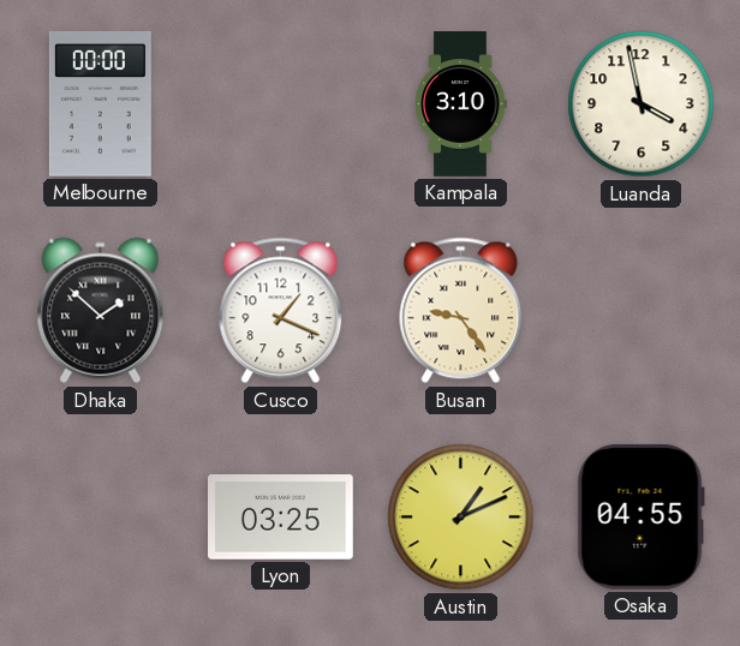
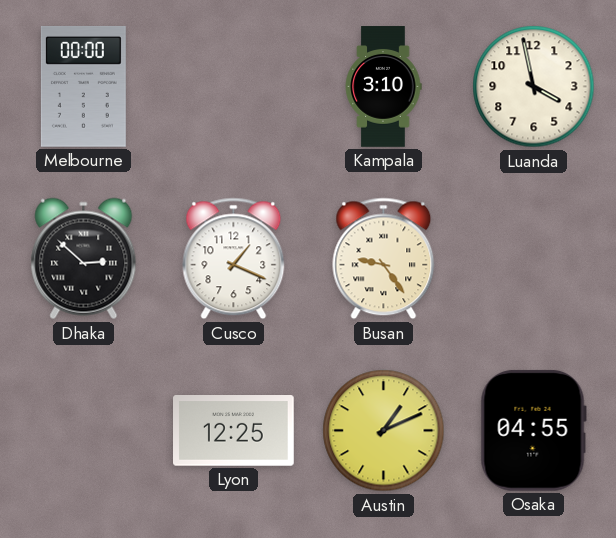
Dhaka: 1:52 -> 2:52 (84, 259)
Lyon: 03:25 -> 12:25 (234, 431)
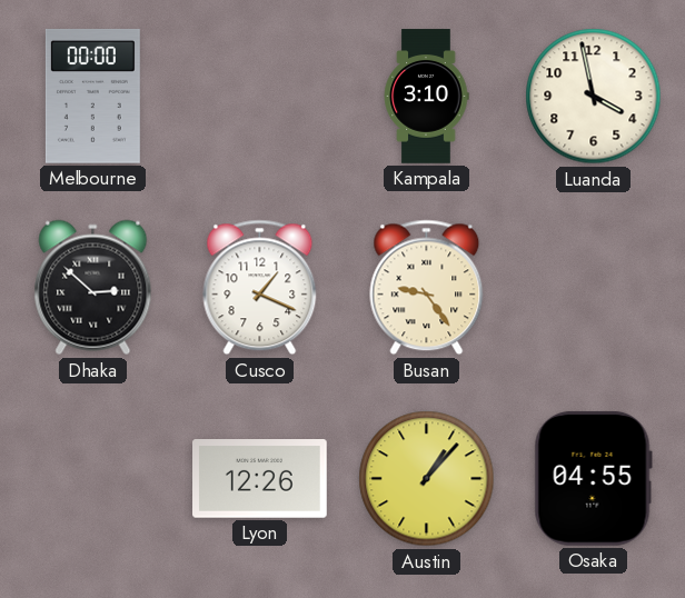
Lyon: 12:25 -> 12:26 (260, 479)
Austin: 1:11 -> 1:07 (427, 479)
